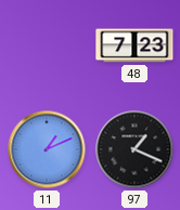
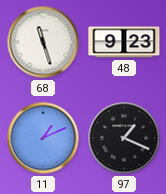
68: none -> 11:27 (43, 42)
48: 7:23 -> 9:23 (124, 42)
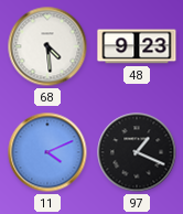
68: 11:27 -> 4:29 (47, 46)
11: 1:11 -> 4:11 (47, 152)
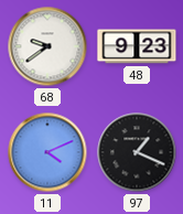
68: 4:29 -> 9:39 (47, 46)
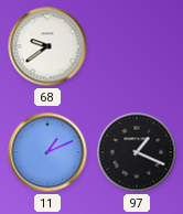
48: 9:23 -> none (137, 46)
11: 4:11 -> 1:11 (47, 152)
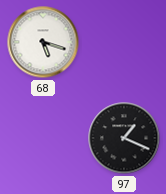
68: 9:39 -> 5:18 (43, 42)
11: 1:11 -> none (47, 152)
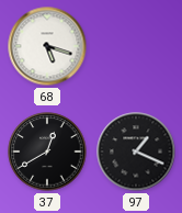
37: none -> 12:40 (47, 152)
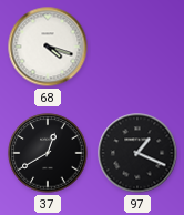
68: 5:18 -> 4:18 (48, 47)
